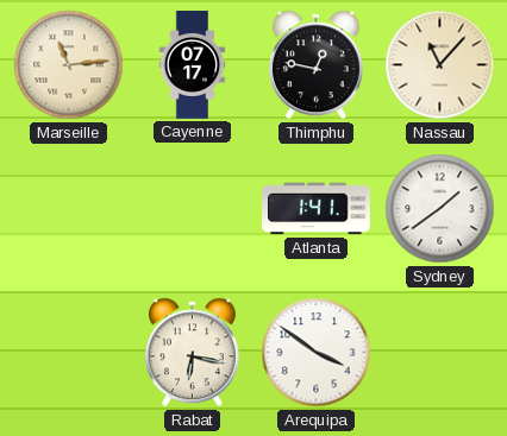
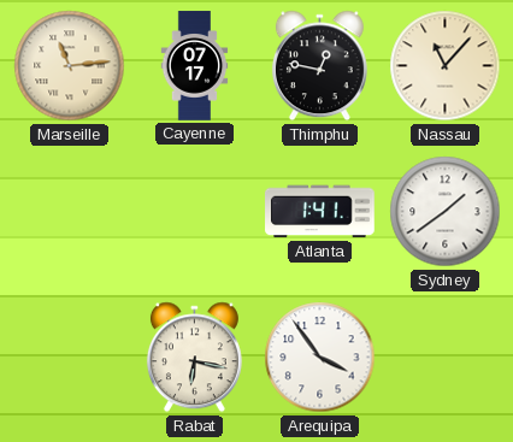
Arequipa: 3:51 -> 3:54 (320, 358)
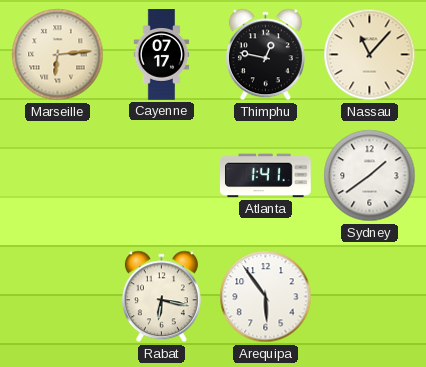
Marseille: 11:14 -> 6:14 (58, 55)
Arequipa: 3:54 -> 5:54 (266, 297)
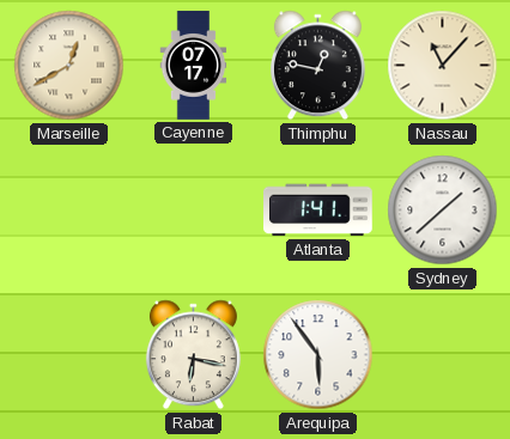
Marseille: 6:14 -> 12:40 (69, 66)
Sydney: 1:39 -> 1:38 (443, 211)
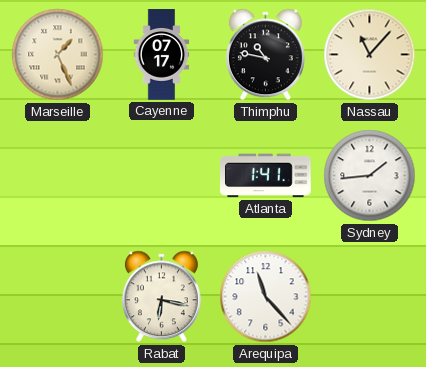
Marseille: 12:40 -> 1:26 (58, 55)
Thimphu: 12:47 -> 10:47 (265, 55)
Sydney: 1:38 -> 1:44 (370, 176)
Arequipa: 5:54 -> 11:23 (266, 297)
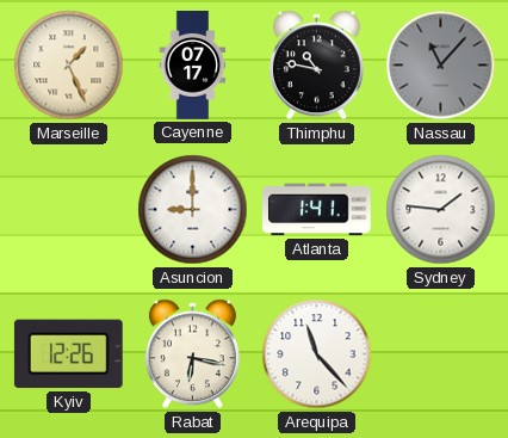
Nassau dial: cream -> grey (441, 66)
Asuncion: none -> 9:00 (193, 210)
Sydney: 1:44 -> 1:46 (441, 210)
Kyiv: none -> 12:26 (68, 354)
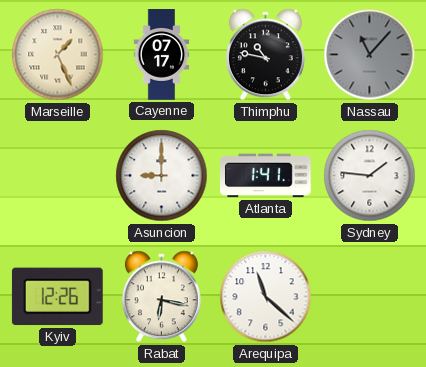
Arequipa: 11:23 -> 11:22 (266, 297)
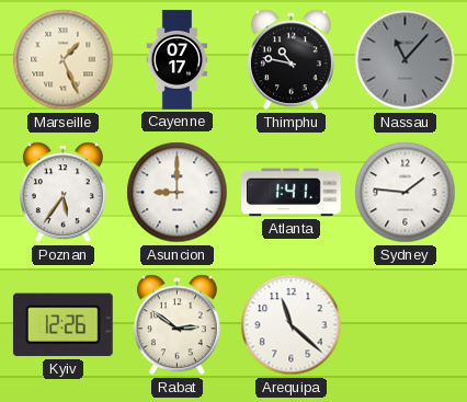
Poznan: none -> 5:36 (62, 193)
Rabat: 6:17 -> 2:51 (176, 325)
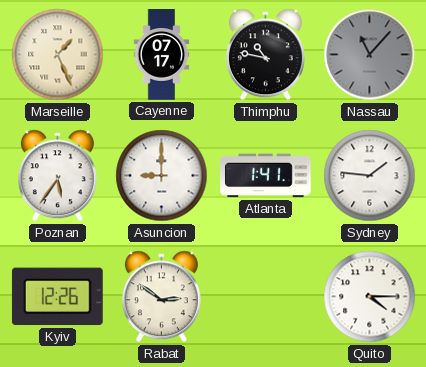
Arequipa: 11:22 -> none (292, 325)
Quito: none -> 4:15 (370, 297)
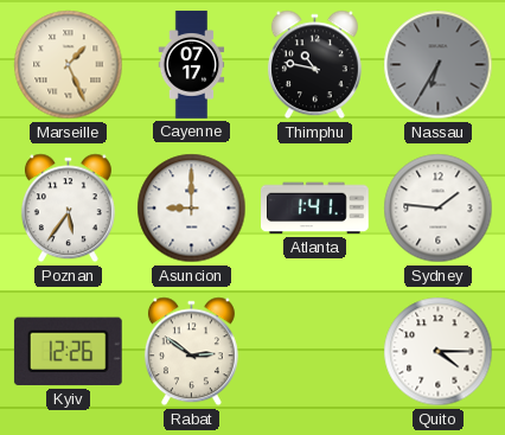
Nassau: 11:07 -> 6:35 (439, 65)
